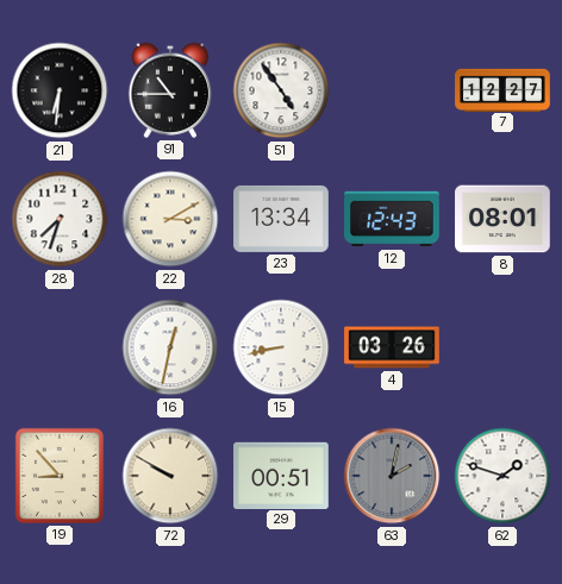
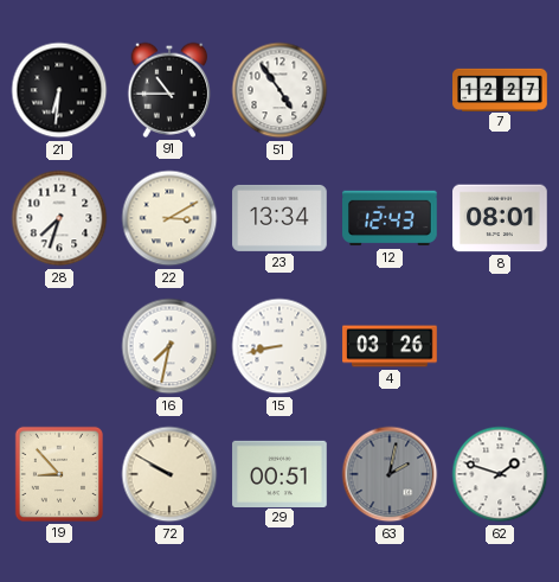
16: 12:32 -> 7:32 (169, 346)
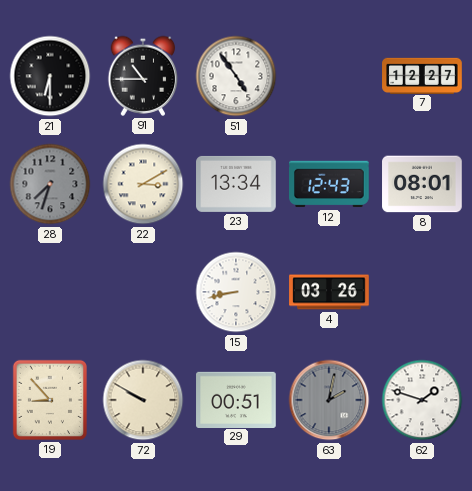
21: 6:31 -> 6:30 (50, 76)
28 dial: white -> grey (50, 184)
16: 7:32 -> none (169, 346)
